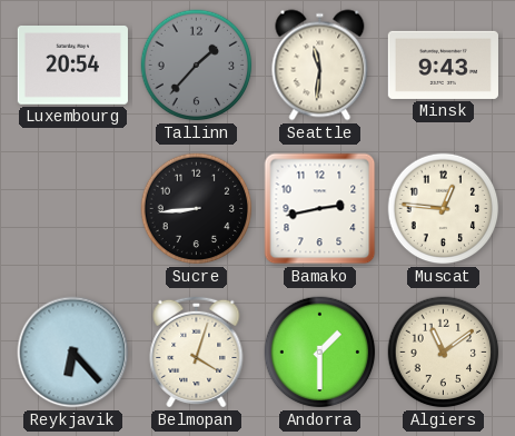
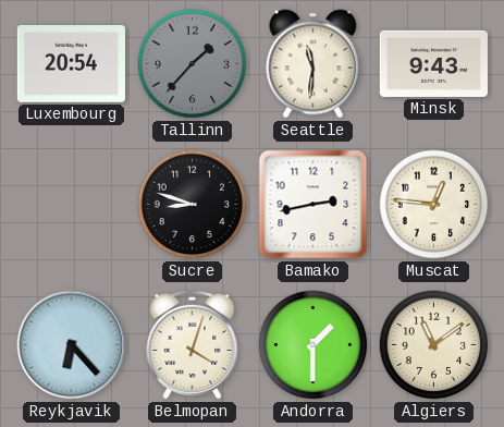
Sucre: 8:44 -> 8:48 (193, 205)
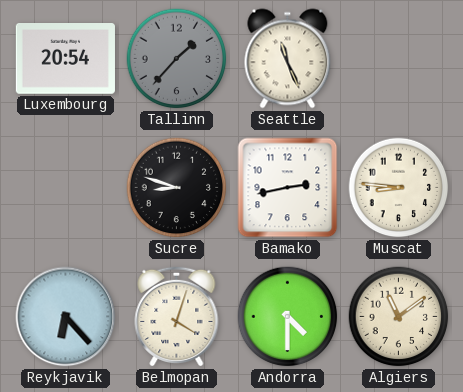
Seattle: 11:31 -> 11:26 (288, 59)
Minsk: 9:43 -> none (433, 63)
Muscat: 12:46 -> 8:46 (399, 188)
Andorra: 1:30 -> 4:30 (288, 317)
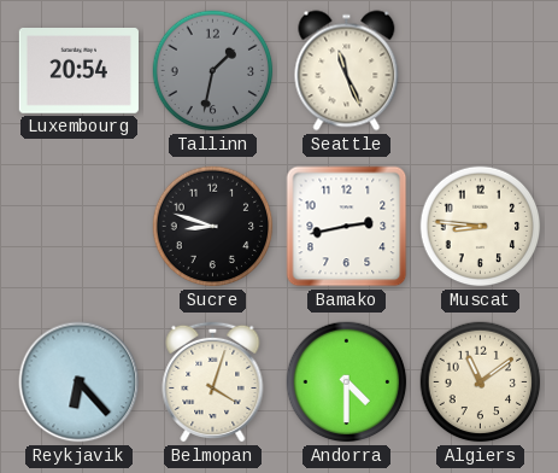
Tallinn: 1:37 -> 1:32 (213, 71)
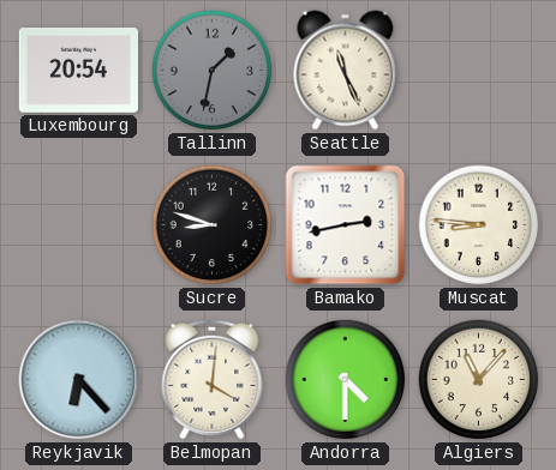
Belmopan: 4:03 -> 4:01 (213, 379)
Algiers: 11:09 -> 11:07 (479, 380)
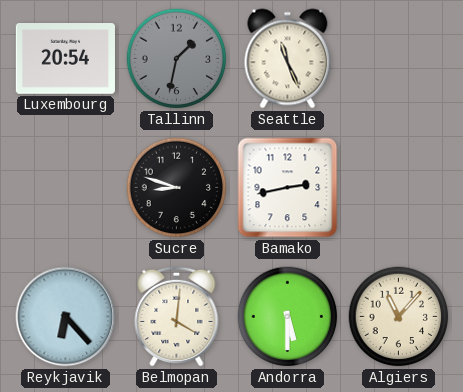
Muscat: 8:46 -> none (479, 225)
Andorra: 4:30 -> 5:30 (288, 317)
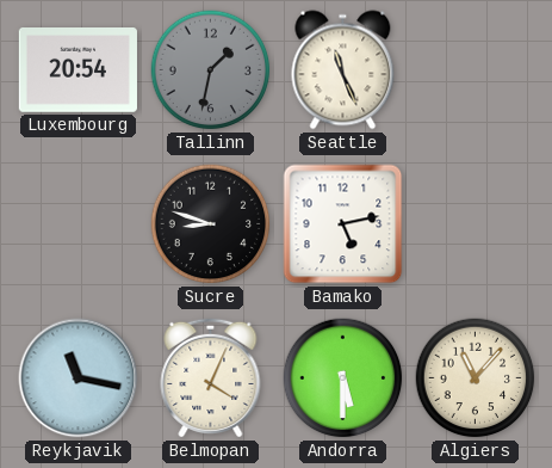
Bamako: 2:43 -> 5:13 (343, 224)
Reykjavik: 6:23 -> 11:17 (79, 378)
Belmopan: 4:01 -> 4:04 (211, 377)
